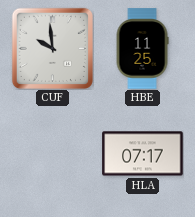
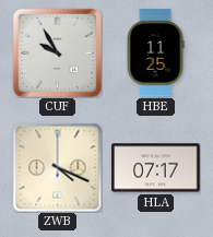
CUF: 9:59 -> 9:55 (57, 52)
ZWB: none -> 4:19 (57, 167)
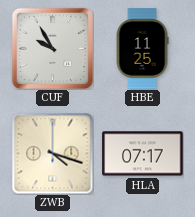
ZWB: 4:19 -> 4:18 (52, 153)
